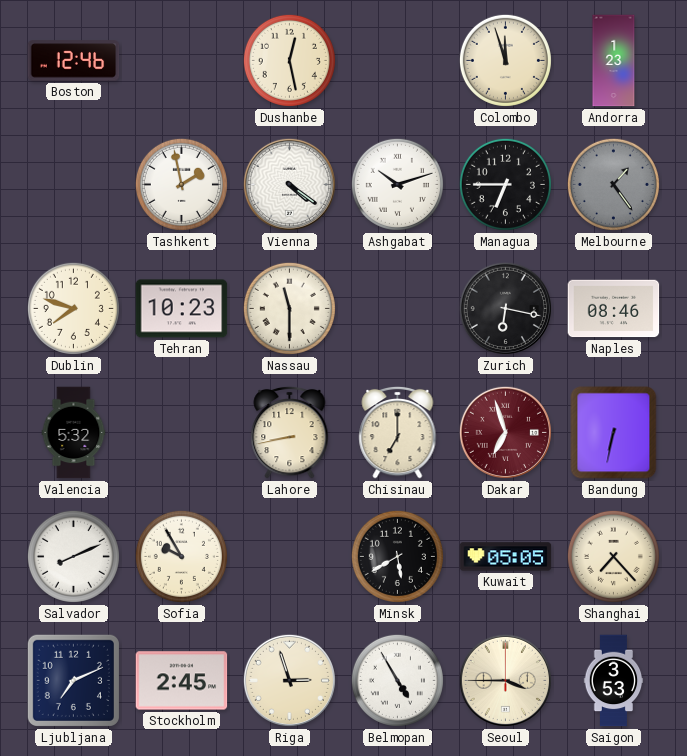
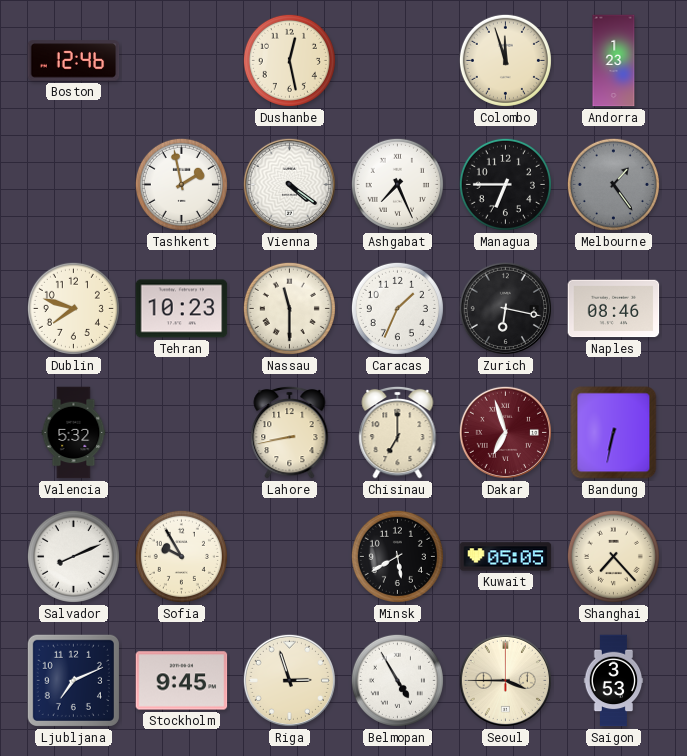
Ashgabat: 10:12 -> 7:26 (397, 184)
Caracas: none -> 1:34 (397, 308)
Stockholm: 2:45 -> 9:45 (182, 681)
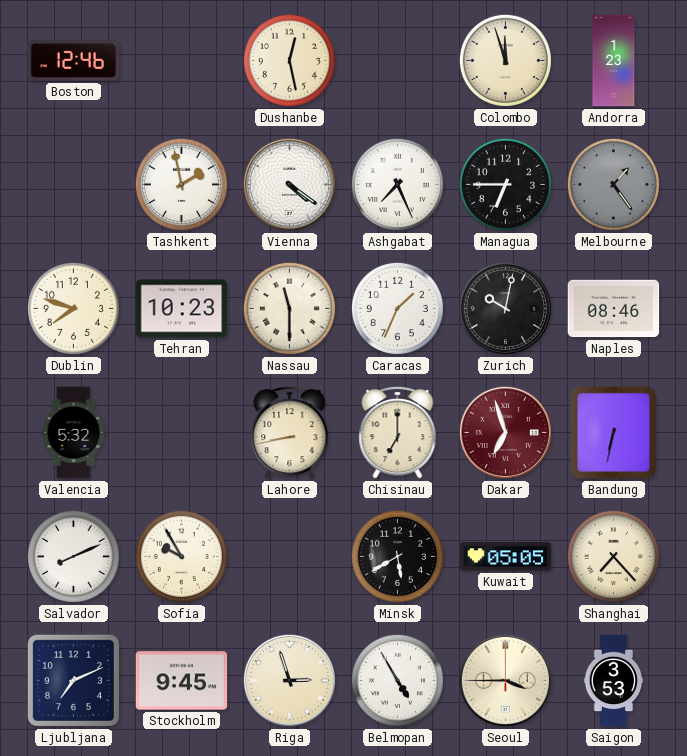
Zurich: 6:17 -> 10:02 (505, 308)
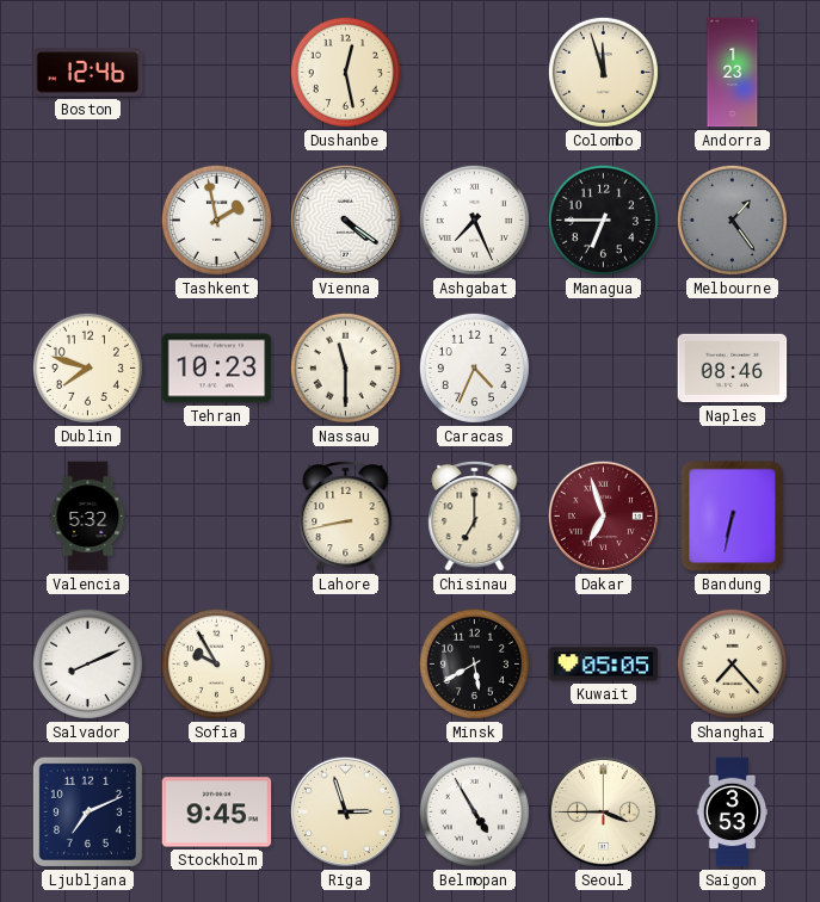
Caracas: 1:34 -> 4:34 (474, 367)
Zurich: 10:02 -> none (505, 308)
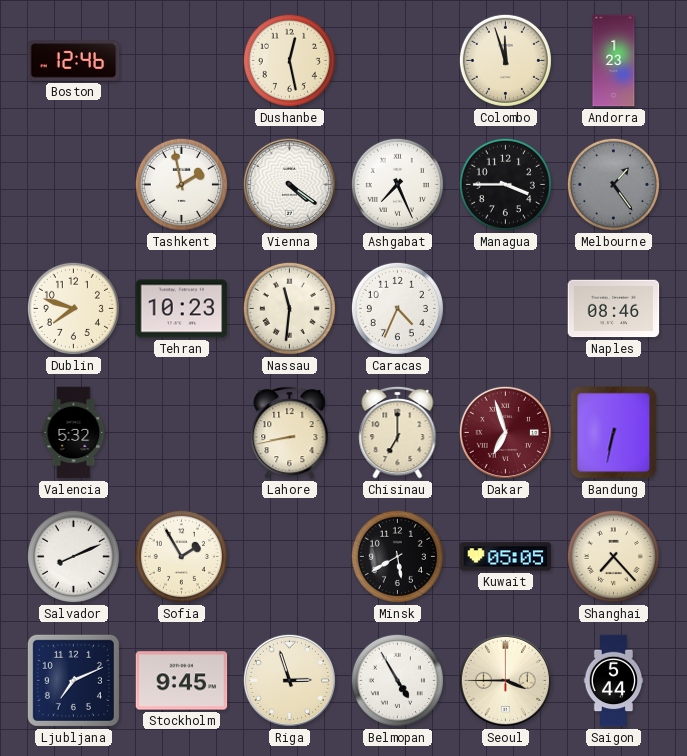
Managua: 6:45 -> 3:45 (505, 184)
Nassau: 11:30 -> 11:31 (289, 308)
Sofia: 9:55 -> 1:55 (181, 556)
Saigon: 3:53 -> 5:44 (614, 681)
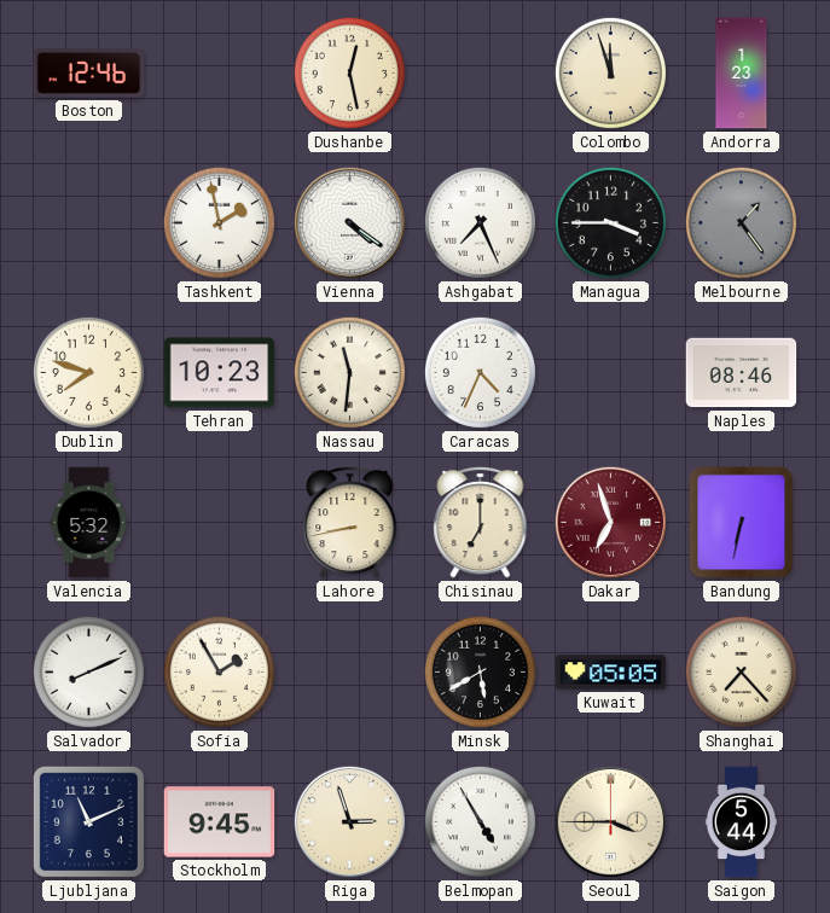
Ljubljana: 7:11 -> 11:11 (88, 821)
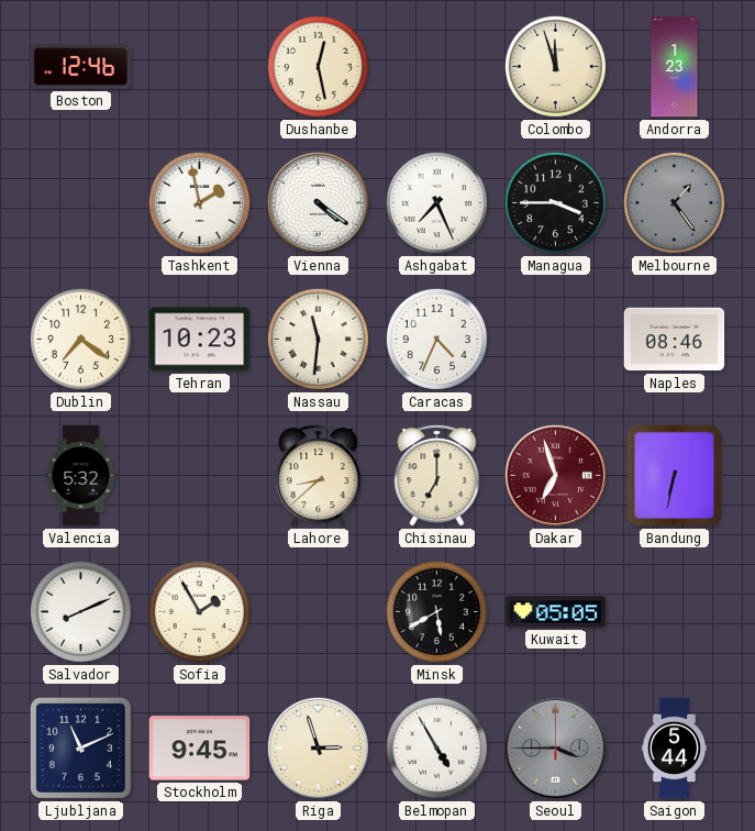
Dublin: 7:48 -> 7:21 (80, 339)
Lahore: 8:43 -> 8:38 (319, 475)
Shanghai: 7:23 -> none (741, 671)
Seoul dial: cream -> grey (555, 747)
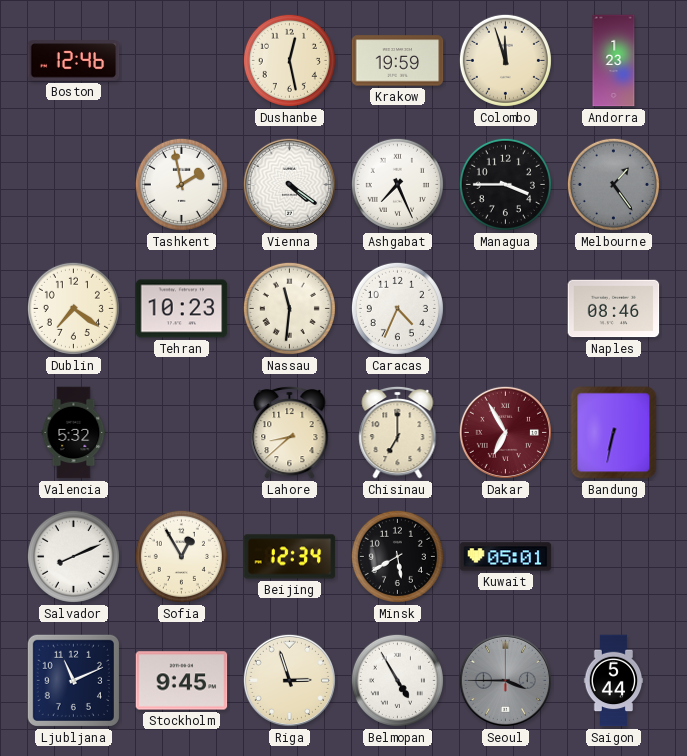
Krakow: none -> 19:59 (398, 61)
Dakar: 6:57 -> 6:55 (505, 432)
Sofia: 1:55 -> 12:55 (181, 556)
Beijing: none -> 12:34 (290, 557)
Kuwait: 05:05 -> 05:01 (506, 557)
